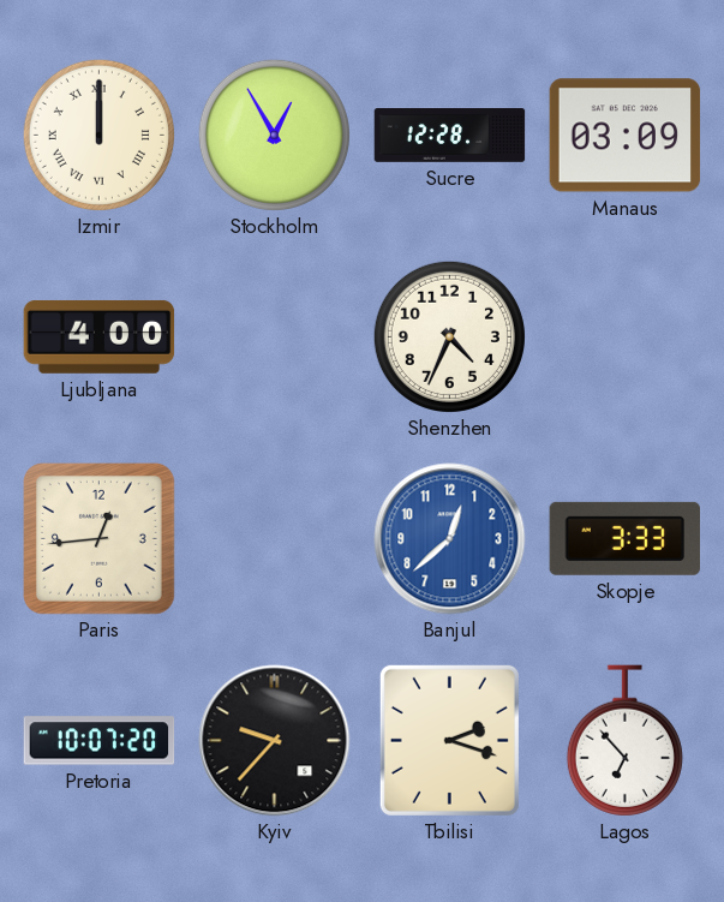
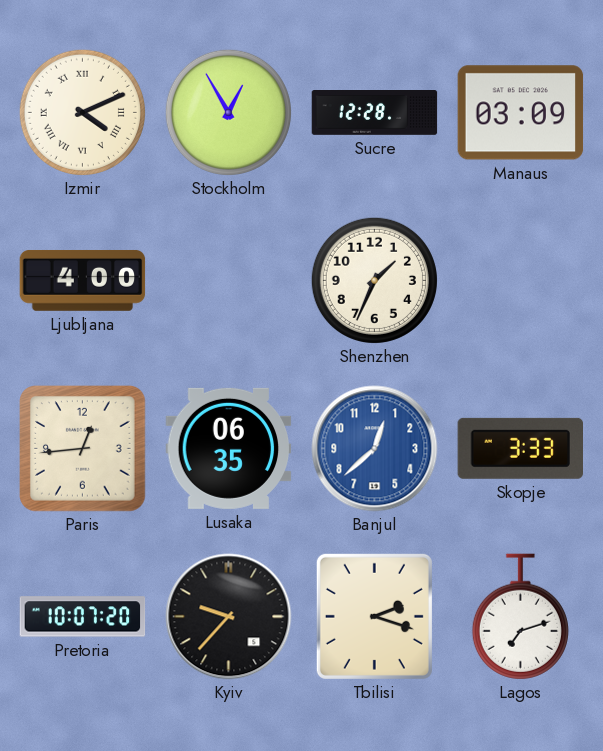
Izmir: 12:00 -> 4:11 (82, 112)
Shenzhen: 4:34 -> 1:34 (374, 280)
Lusaka: none -> 06:35 (229, 448)
Lagos: 6:53 -> 7:12 (520, 617)
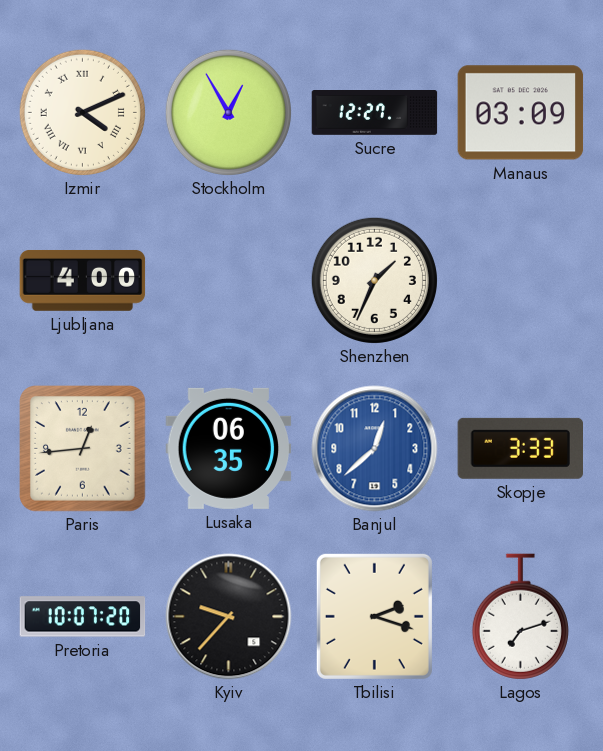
Sucre: 12:28 -> 12:27 (375, 113)
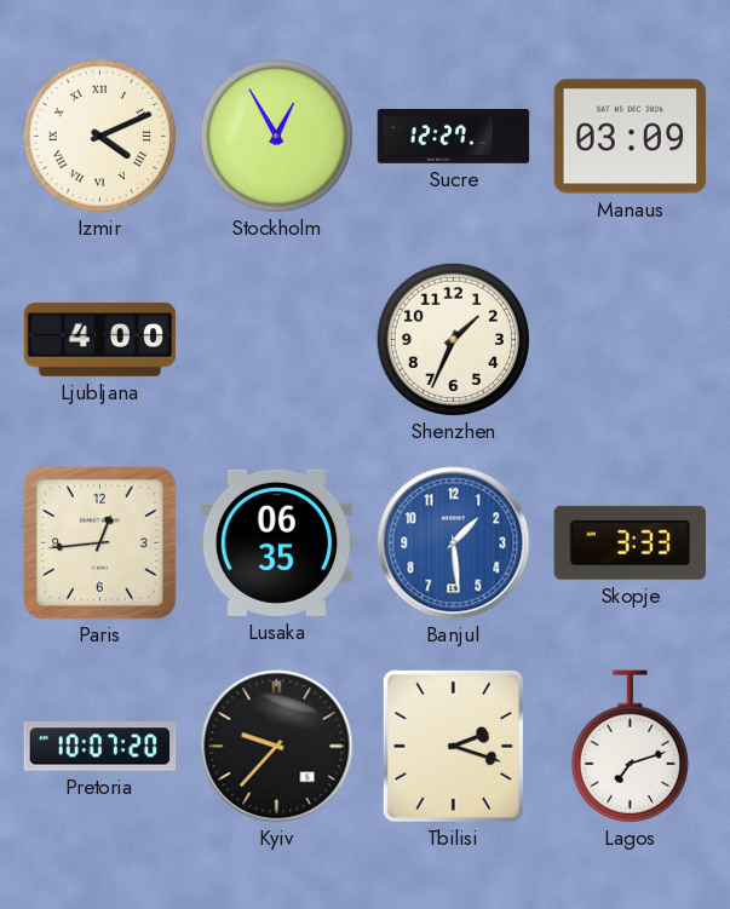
Banjul: 12:38 -> 1:29 (454, 543)
